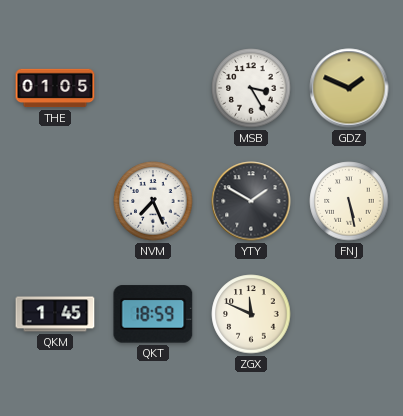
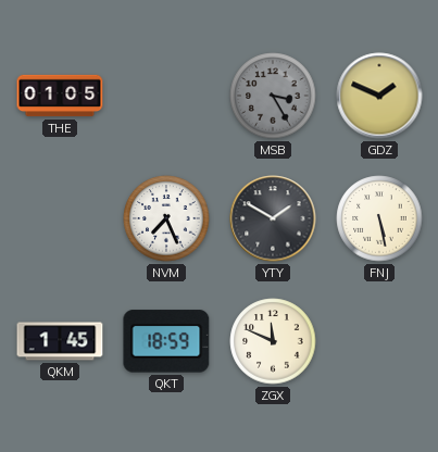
MSB dial: white -> grey (273, 96)
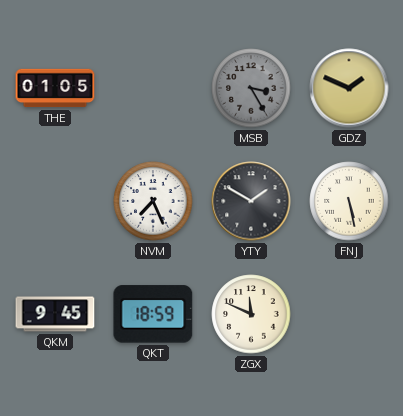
QKM: 1:45 -> 9:45 (55, 314)
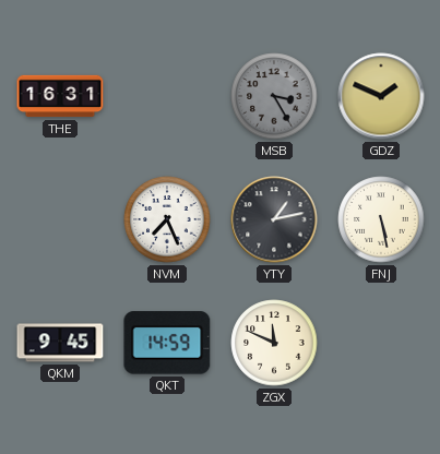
THE: 01:05 -> 16:31 (60, 96)
YTY: 1:50 -> 1:13 (274, 219)
QKT: 18:59 -> 14:59 (167, 343)
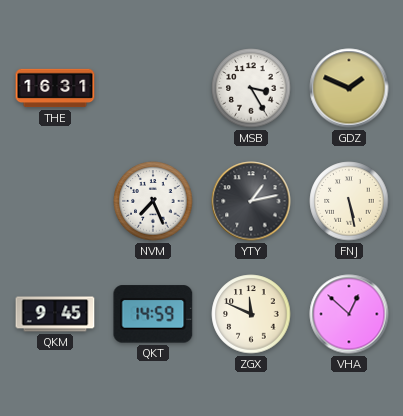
MSB dial: grey -> white (251, 88)
VHA: none -> 12:52 (349, 314)
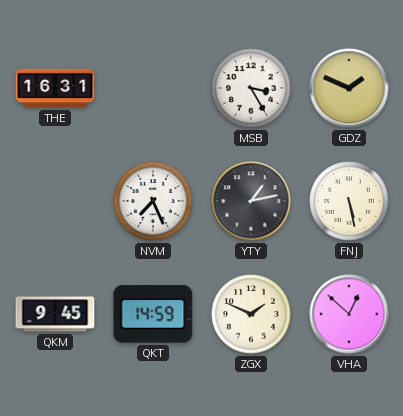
ZGX: 11:49 -> 1:49 (251, 314)
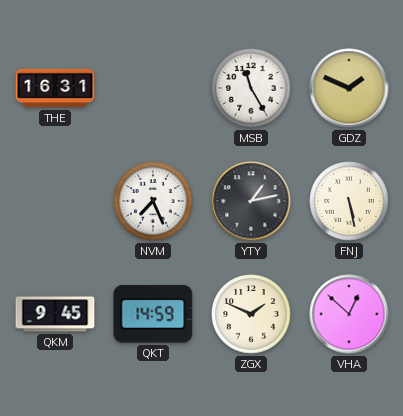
MSB: 3:25 -> 11:25 (251, 88)
